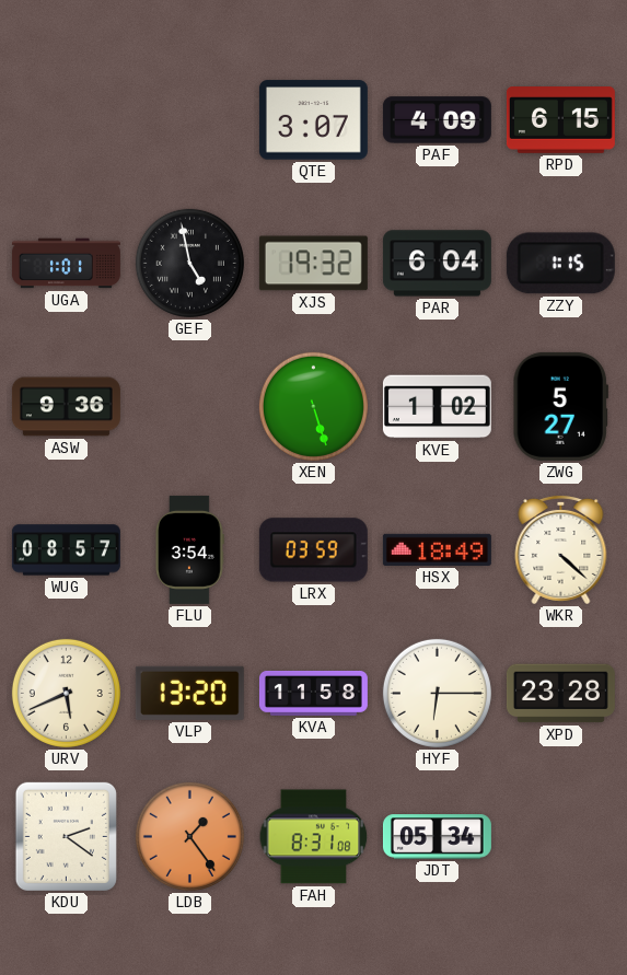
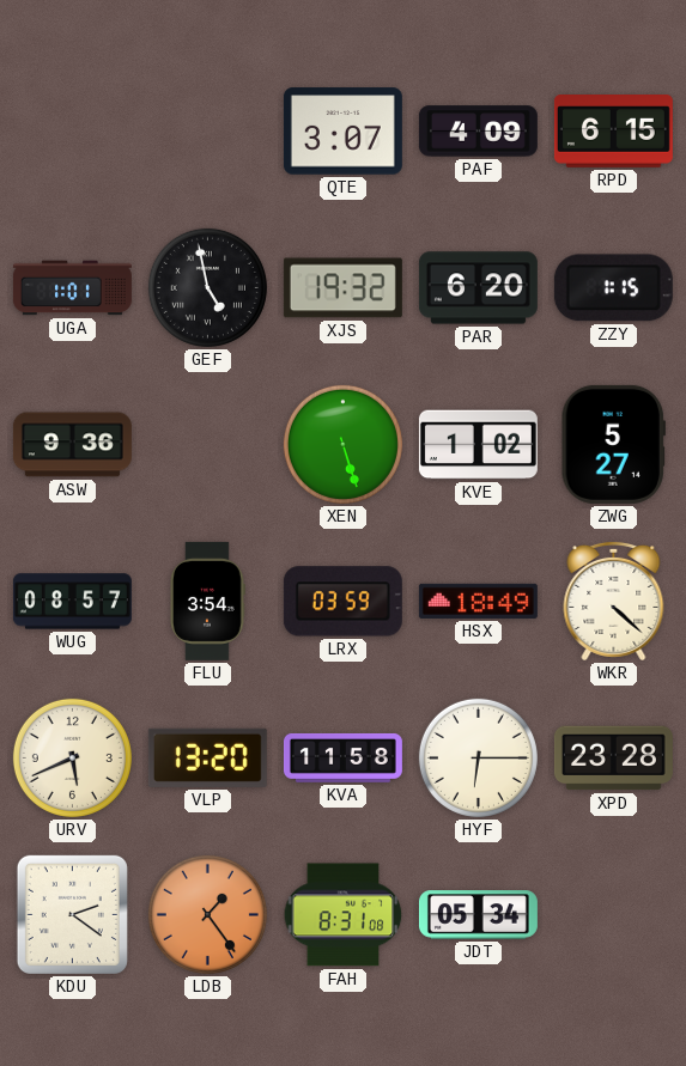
PAR: 6:04 -> 6:20 (478, 288)
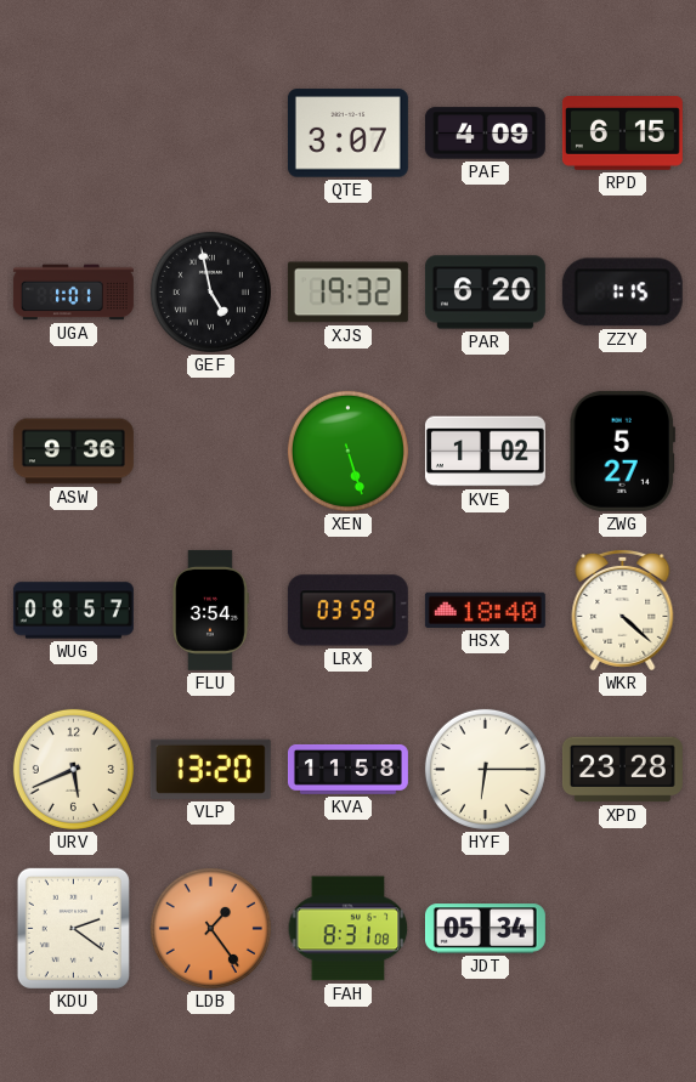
HSX: 18:49 -> 18:40 (485, 610)
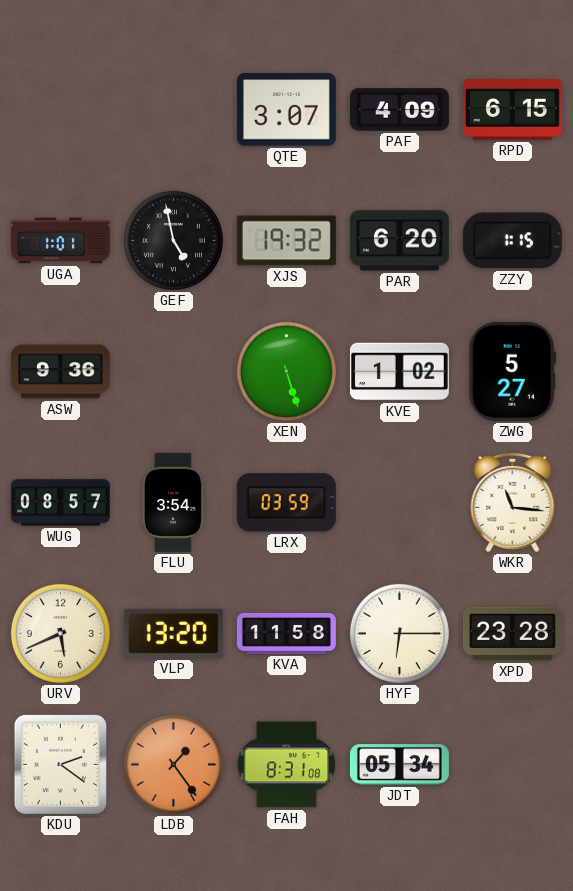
HSX: 18:40 -> none (485, 610)
WKR: 4:22 -> 11:16 (513, 502)
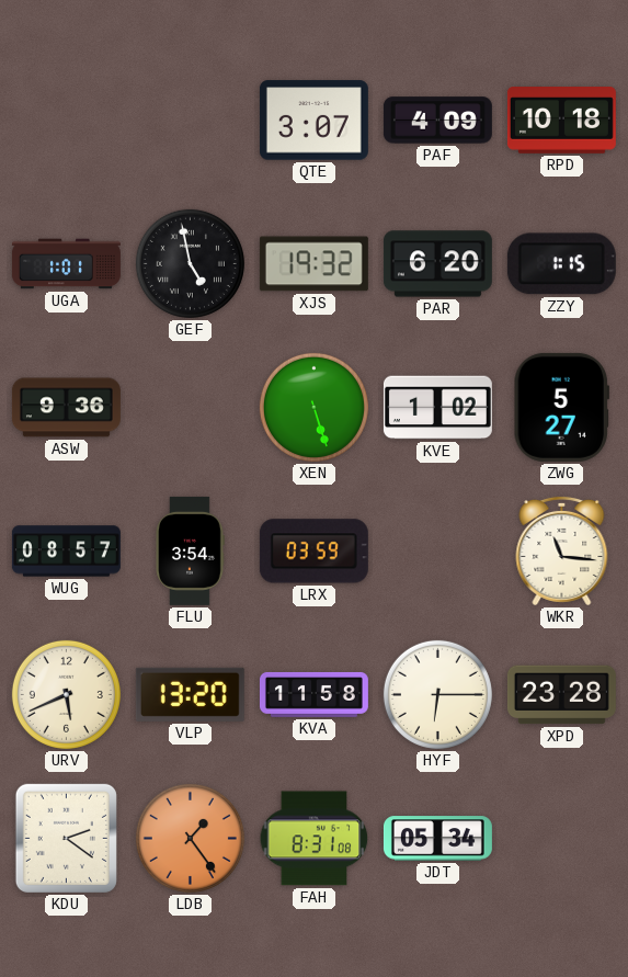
RPD: 6:15 -> 10:18 (561, 121)
